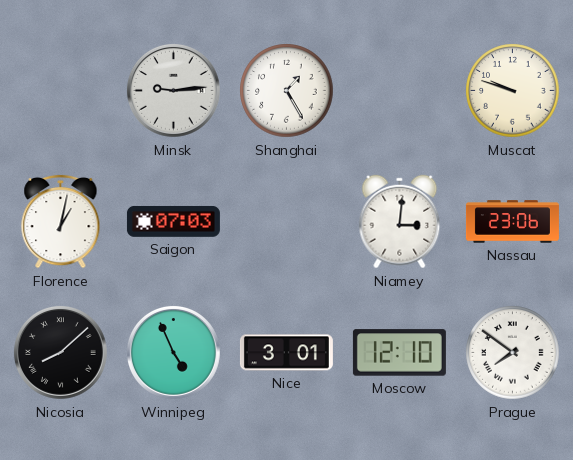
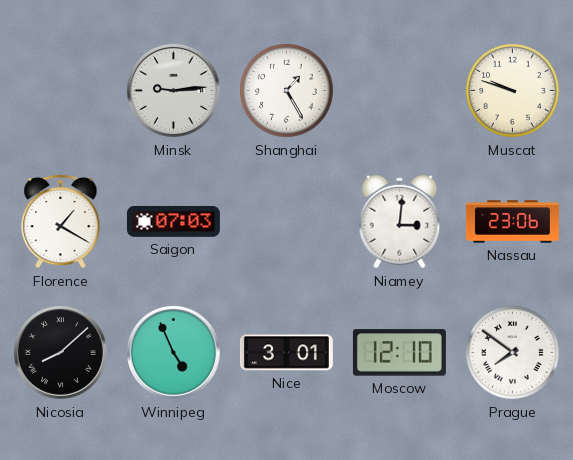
Florence: 1:02 -> 1:20 (61, 221)
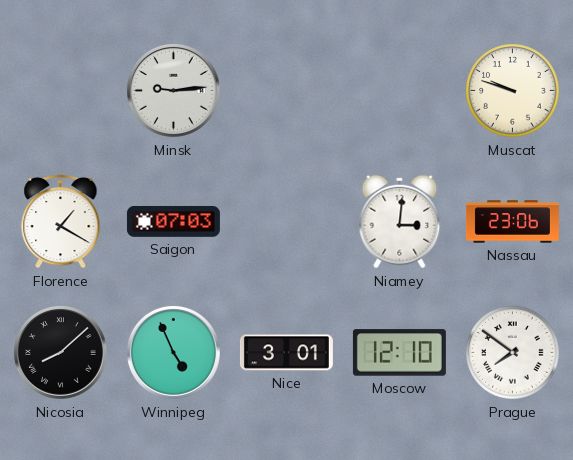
Shanghai: 1:25 -> none (287, 91)
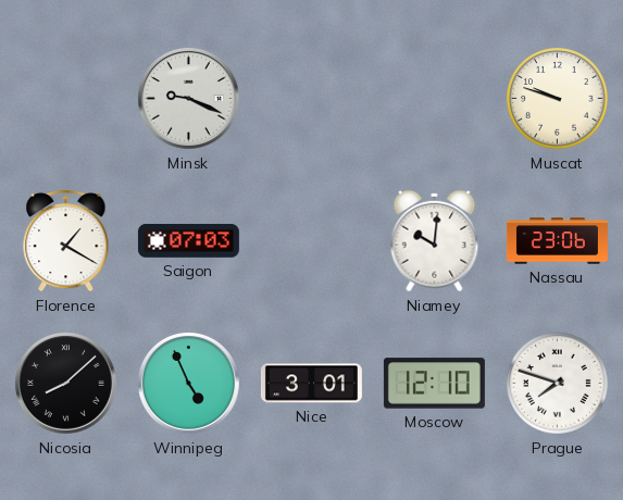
Minsk: 9:14 -> 9:19 (189, 99)
Niamey: 3:01 -> 10:01 (435, 241)
Prague: 7:51 -> 7:48 (558, 384)
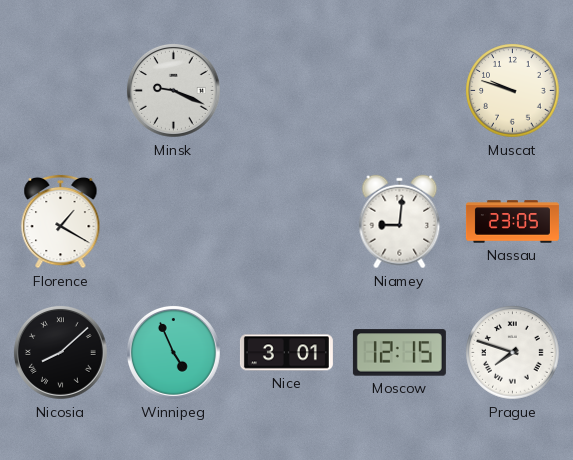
Saigon: 07:03 -> none (188, 240)
Niamey: 10:01 -> 9:01 (400, 222)
Nassau: 23:06 -> 23:05 (512, 222)
Moscow: 12:10 -> 12:15 (399, 353)
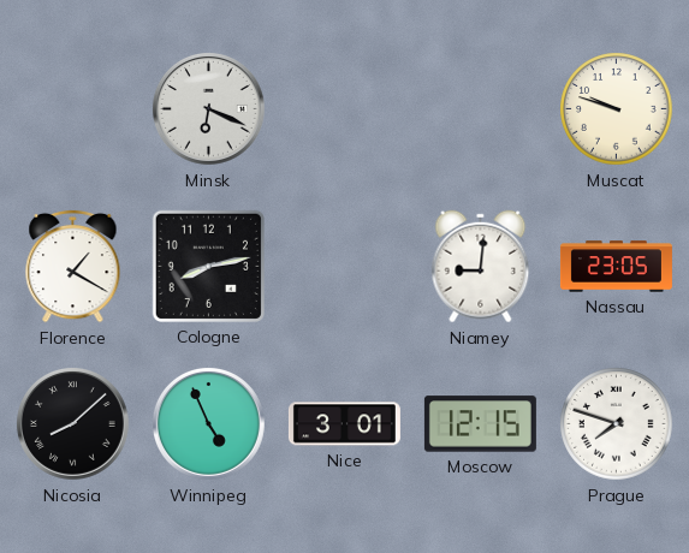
Minsk: 9:19 -> 6:19 (209, 109)
Cologne: none -> 8:13 (208, 266)
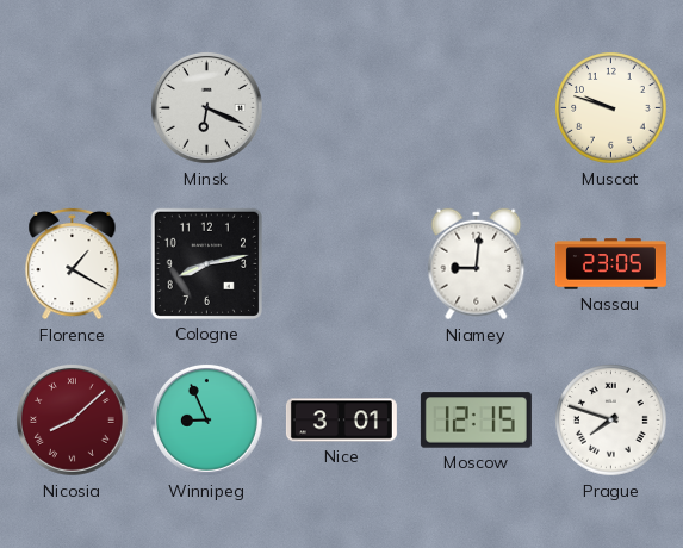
Nicosia dial: black -> burgundy (73, 421)
Winnipeg: 4:56 -> 8:56 (207, 421)
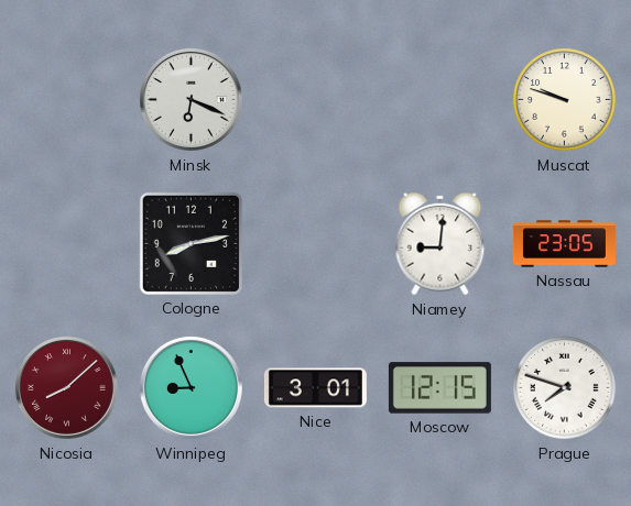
Florence: 1:20 -> none (73, 263)
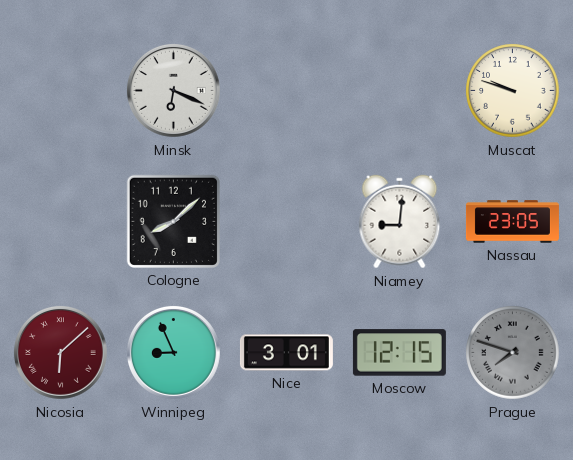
Cologne: 8:13 -> 8:08 (173, 221)
Nicosia: 8:08 -> 6:08 (61, 353)
Prague dial: white -> grey (513, 353)
